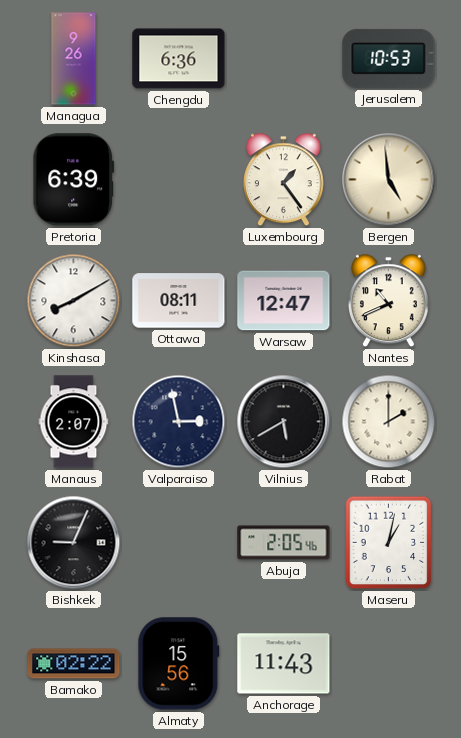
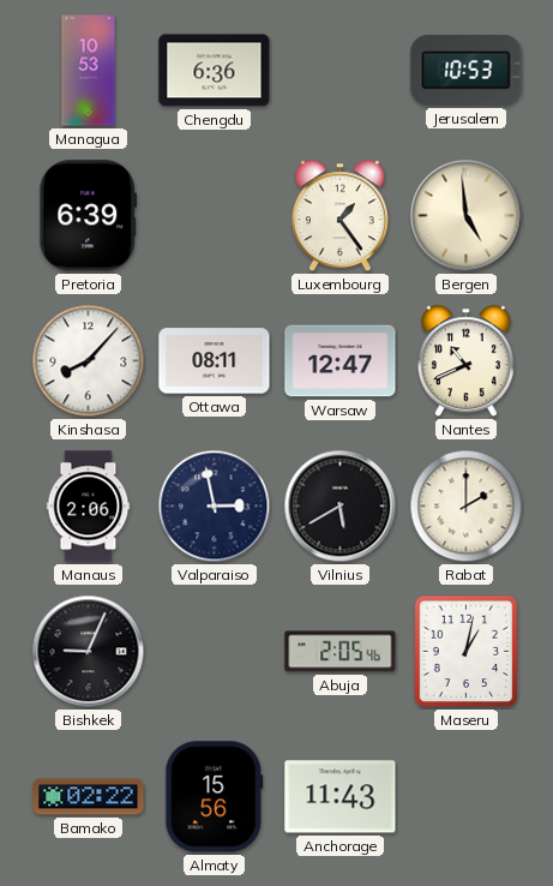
Managua: 9:26 -> 10:53 (89, 71)
Kinshasa: 8:10 -> 8:07 (89, 361)
Manaus: 2:07 -> 2:06 (89, 507)
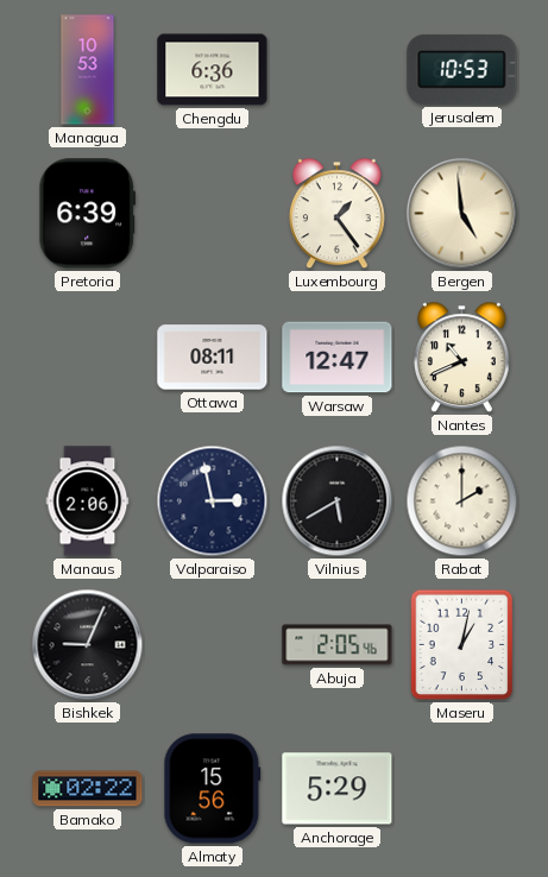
Kinshasa: 8:07 -> none (89, 361)
Anchorage: 11:43 -> 5:29 (338, 789)
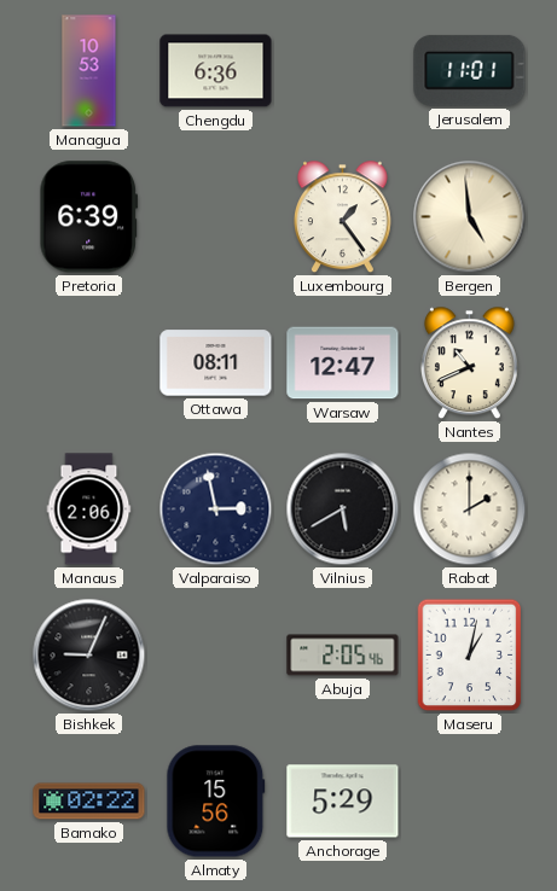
Jerusalem: 10:53 -> 11:01 (470, 70)
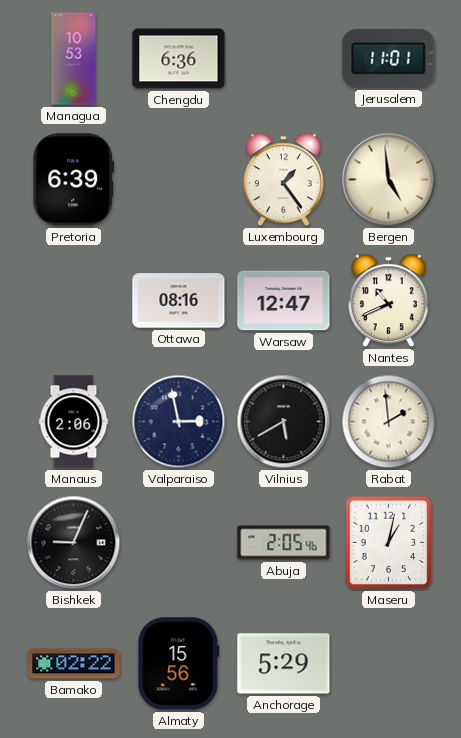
Ottawa: 08:11 -> 08:16 (179, 301)
Rabat: 2:00 -> 1:59 (389, 422)
